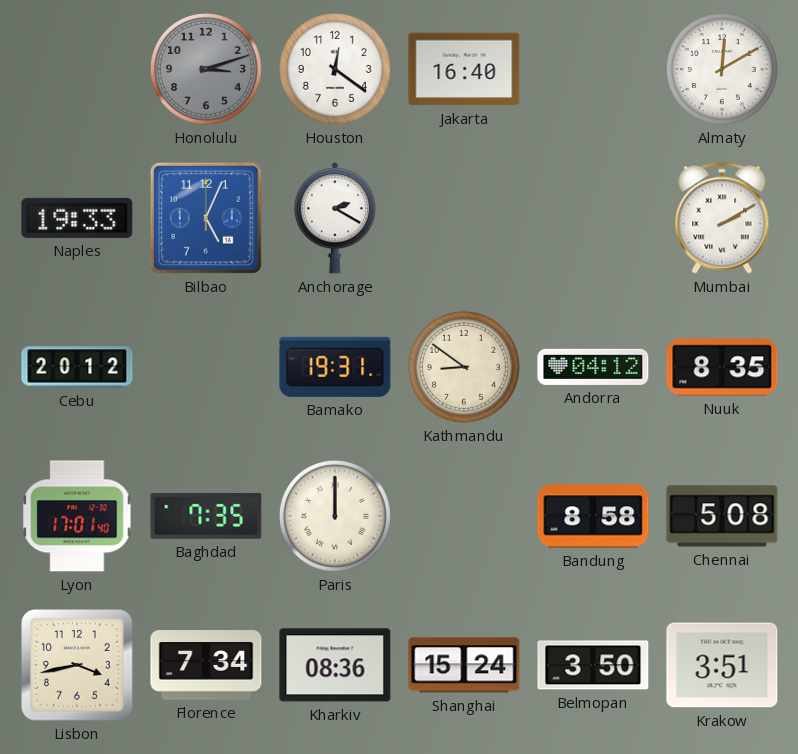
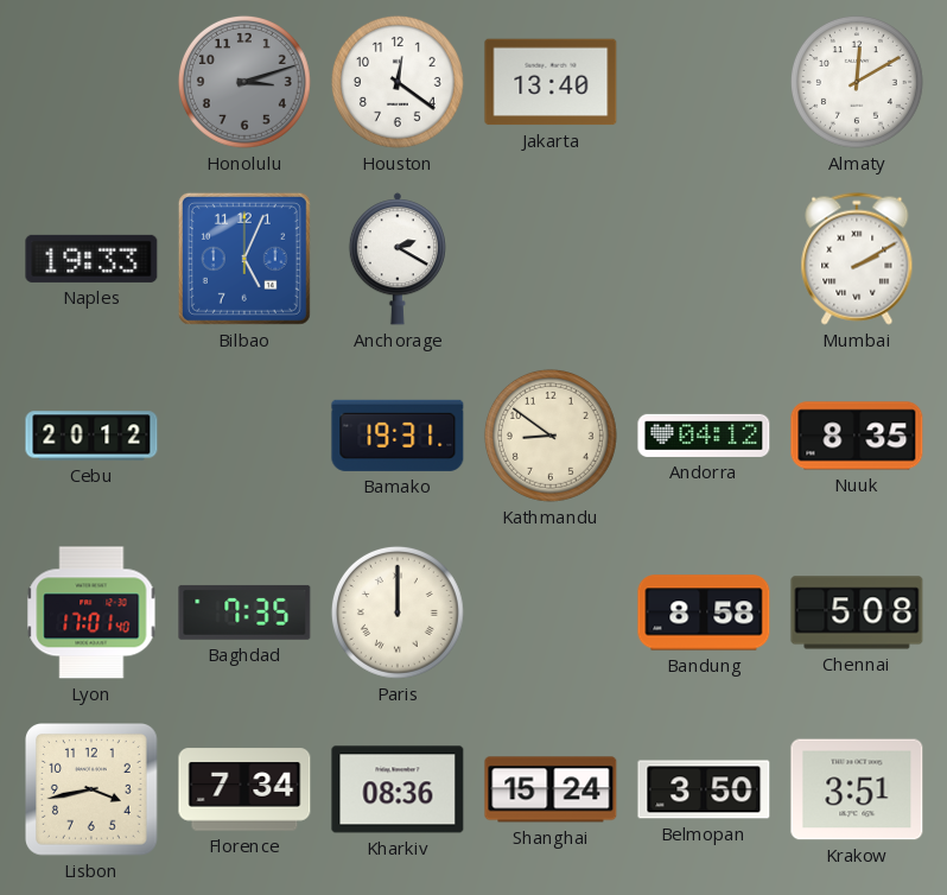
Jakarta: 16:40 -> 13:40 (551, 82)
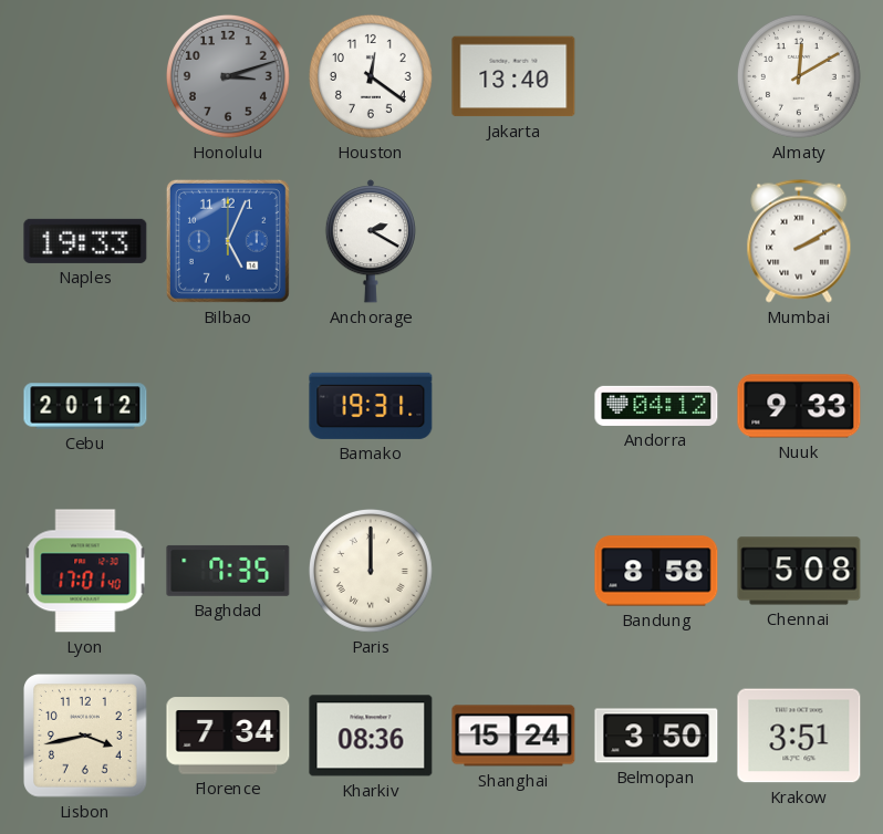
Kathmandu: 8:51 -> none (551, 436)
Nuuk: 8:35 -> 9:33 (799, 406)
